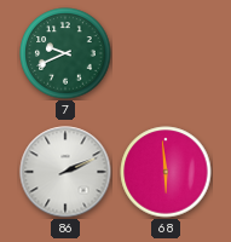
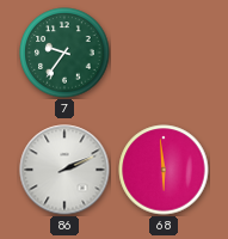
7: 9:41 -> 9:36 (64, 53)
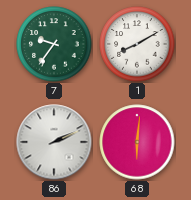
1: none -> 8:10 (137, 44)
68: 5:59 -> 6:01 (137, 142)
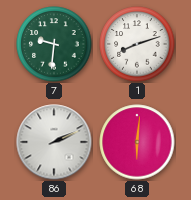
7: 9:36 -> 9:31 (54, 44)
1: 8:10 -> 8:12 (137, 44)
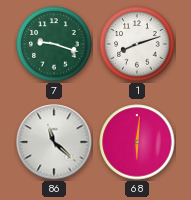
7: 9:31 -> 9:18 (54, 44)
86: 2:11 -> 11:22 (54, 142)
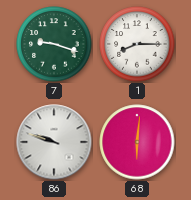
1: 8:12 -> 8:15 (137, 44)
86: 11:22 -> 9:48 (54, 142)
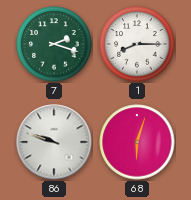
7: 9:18 -> 2:18 (54, 44)
68: 6:01 -> 6:03 (137, 142)
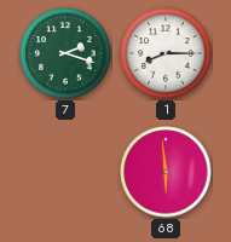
86: 9:48 -> none (54, 142)
68: 6:03 -> 5:59 (166, 172)
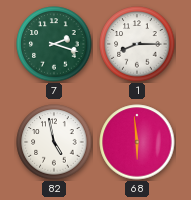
82: none -> 4:58 (54, 142)
